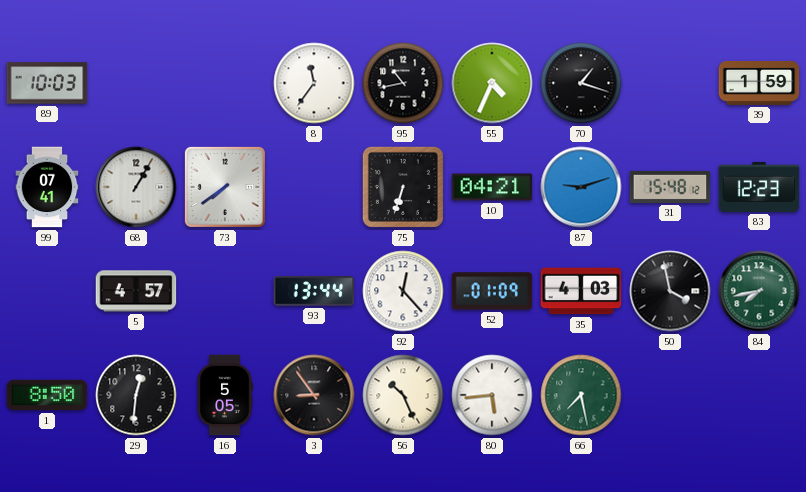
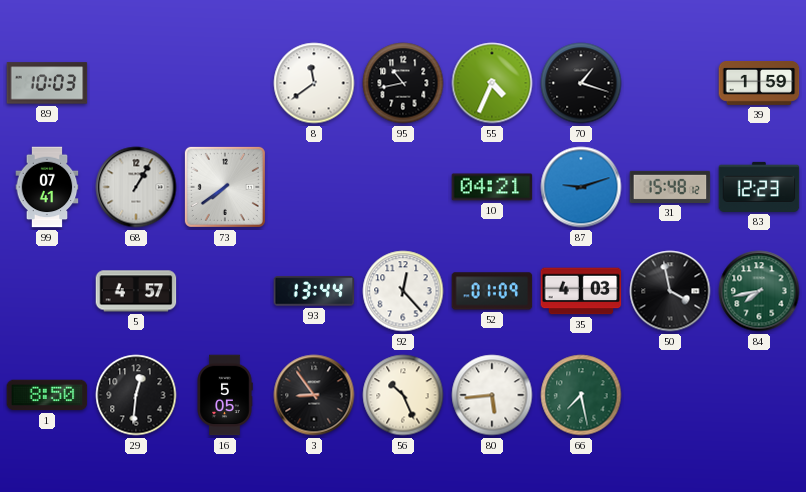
8: 11:36 -> 11:39 (314, 83)
75: 6:33 -> none (403, 187)
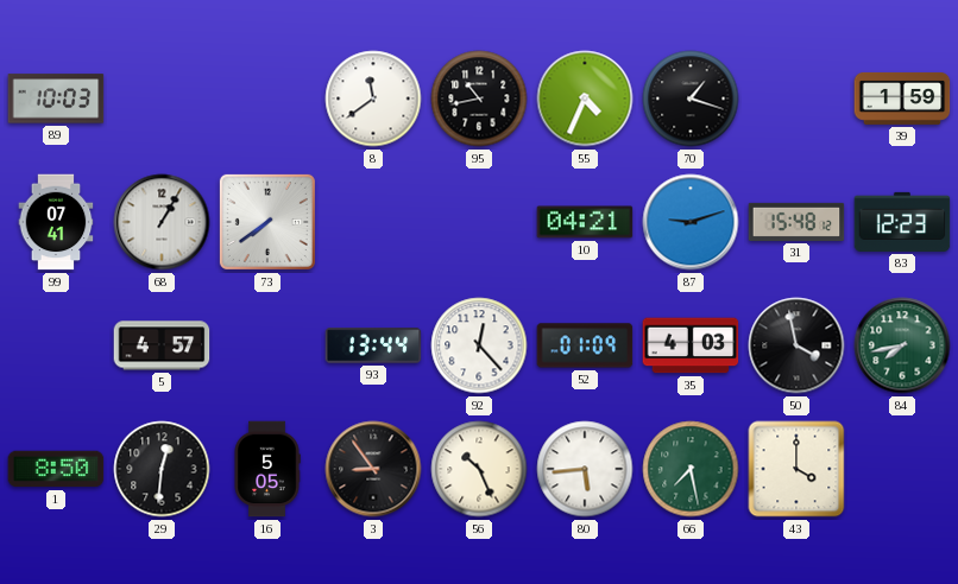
43: none -> 4:00 (796, 469)
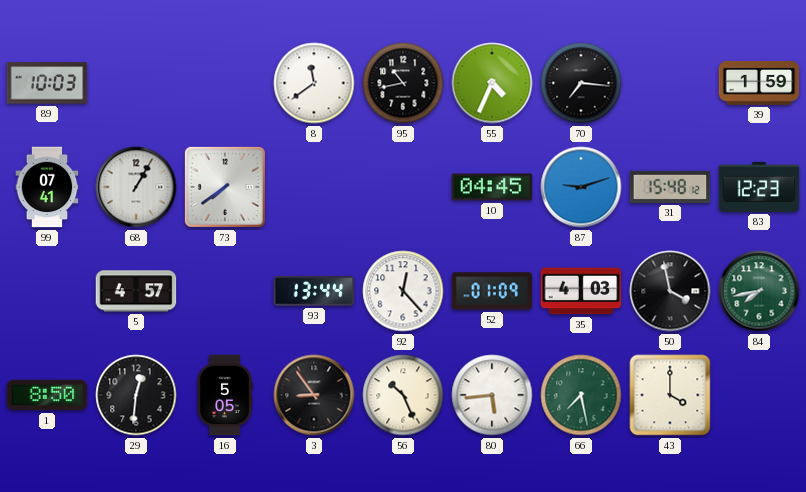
70: 1:18 -> 7:16 (581, 83)
10: 04:21 -> 04:45 (492, 187)
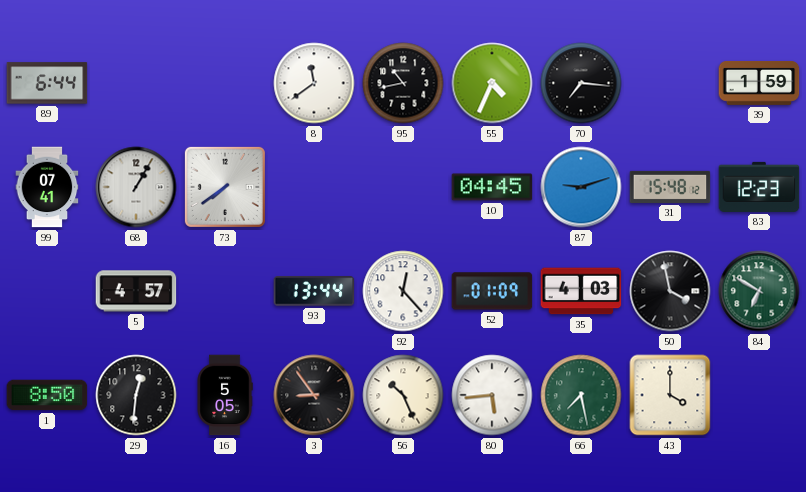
89: 10:03 -> 6:44 (47, 83)
84: 7:43 -> 6:50 (759, 291)
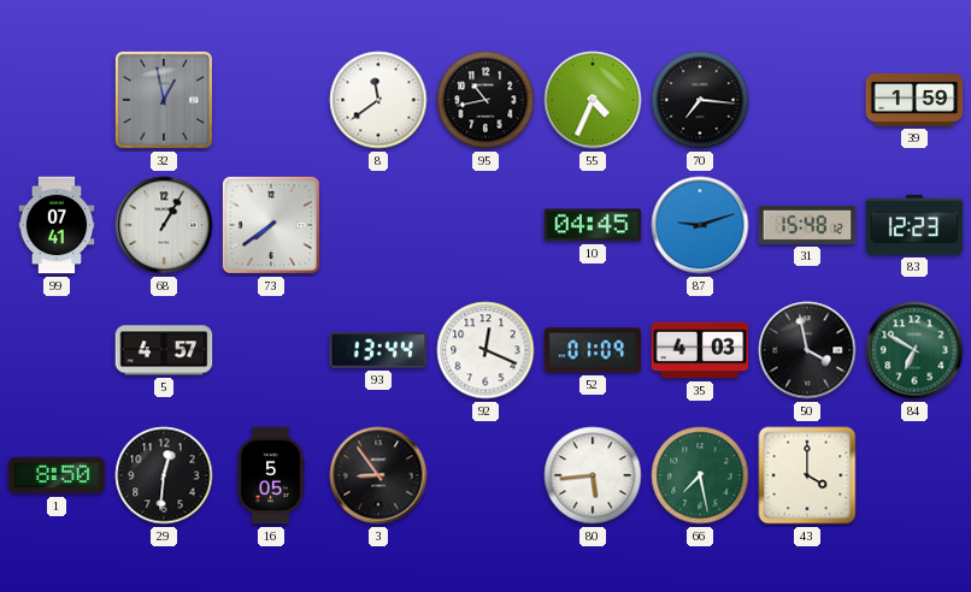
89: 6:44 -> none (47, 83)
32: none -> 12:58 (164, 100)
92: 12:23 -> 12:19 (485, 350)
56: 10:26 -> none (403, 395)
